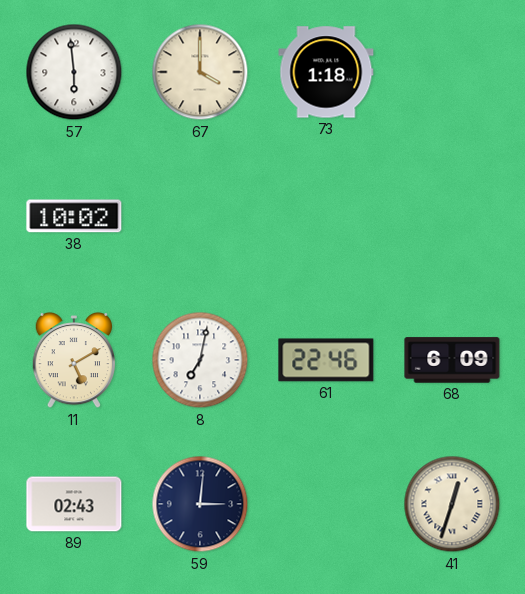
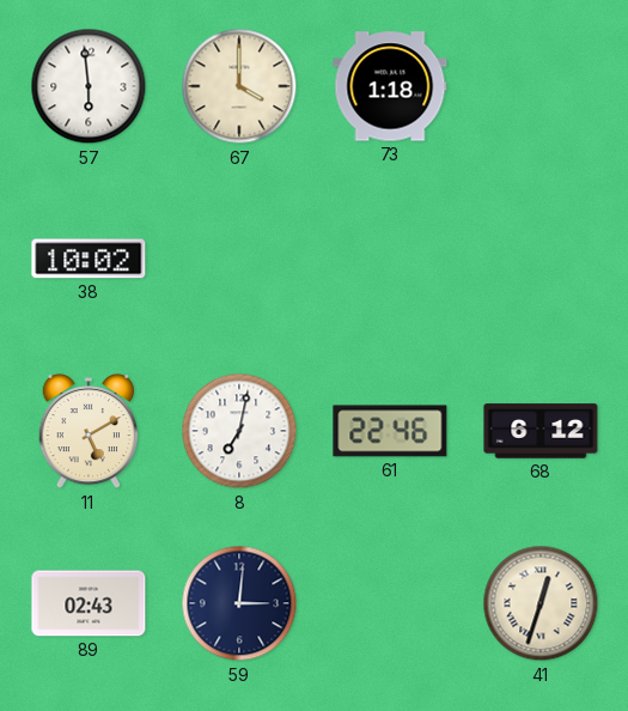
68: 6:09 -> 6:12 (541, 431)
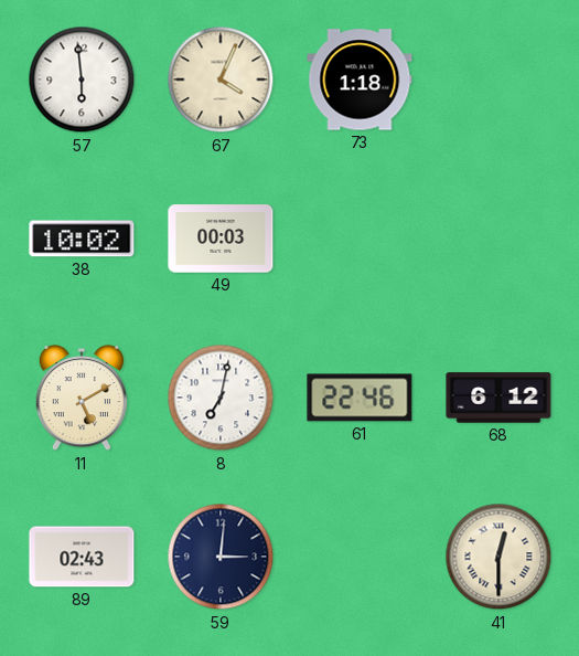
67: 4:00 -> 4:04 (221, 80)
49: none -> 00:03 (221, 239)
41: 12:33 -> 12:30 (498, 557)
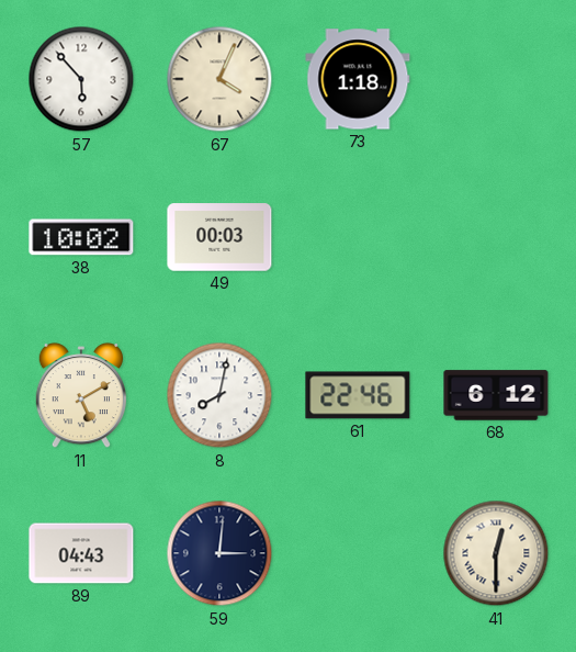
57: 5:59 -> 5:53 (81, 79)
8: 7:02 -> 8:02 (219, 395)
89: 02:43 -> 04:43 (81, 553)
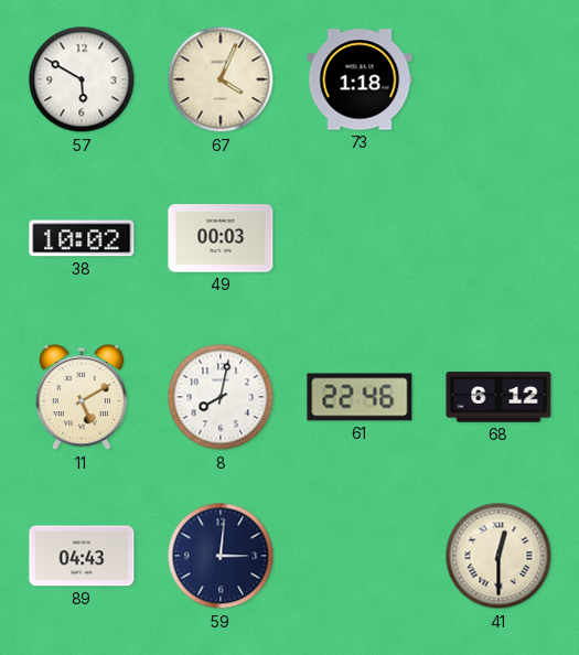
57: 5:53 -> 5:50 (82, 79)
